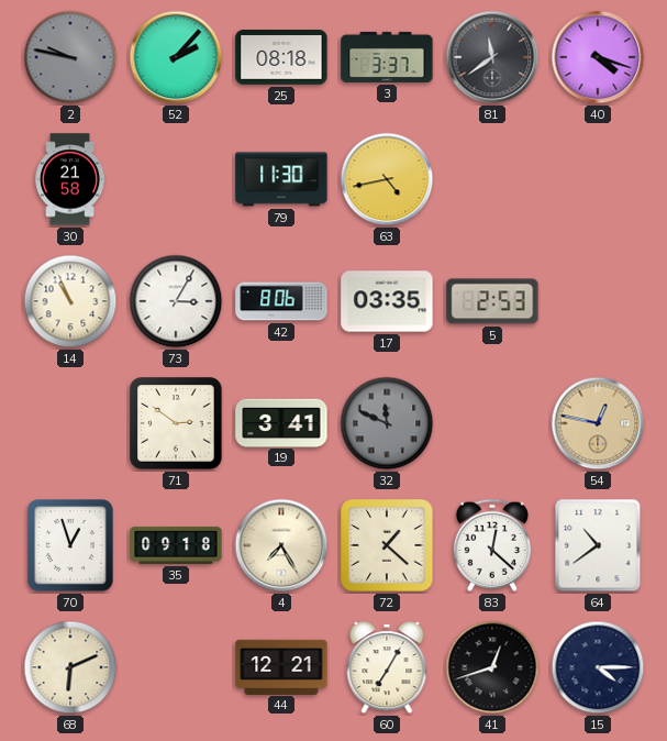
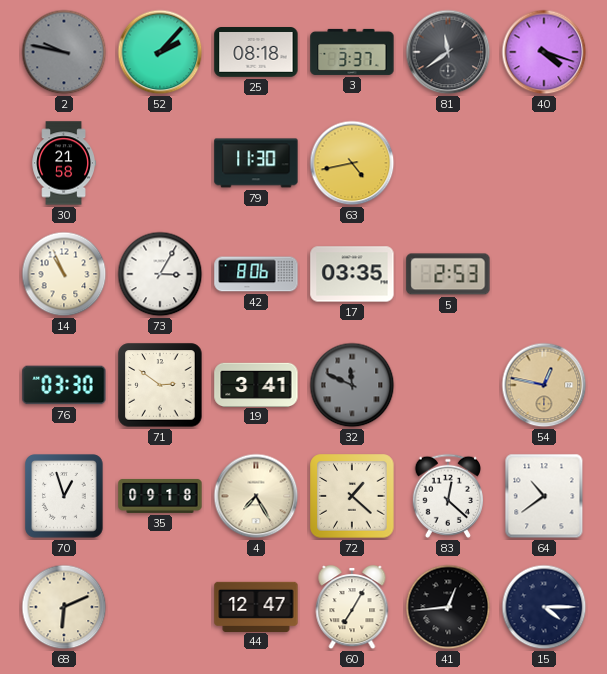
76: none -> 03:30 (64, 385)
44: 12:21 -> 12:47 (256, 606)
41: 12:42 -> 12:44 (448, 607)
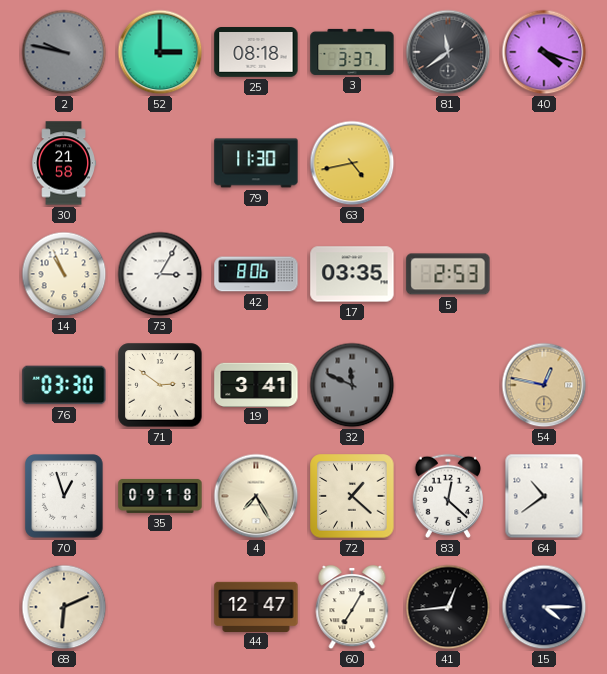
52: 2:07 -> 3:00 (160, 52)
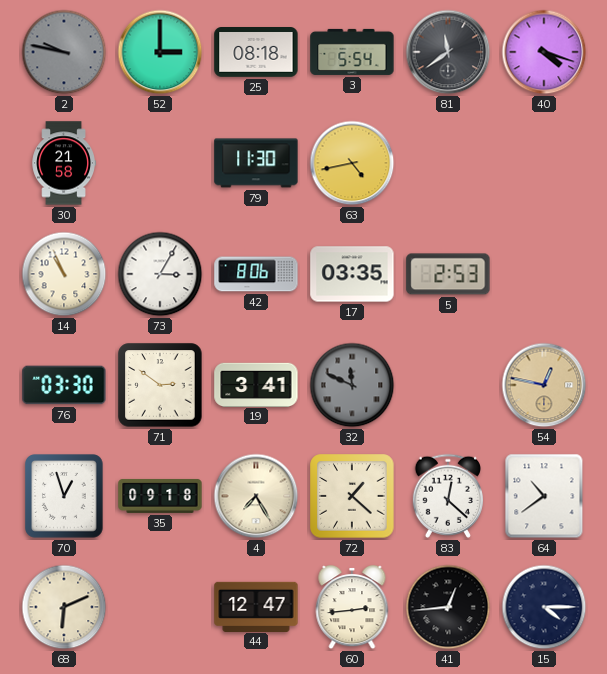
3: 3:37 -> 5:54 (352, 52)
60: 7:05 -> 2:44 (352, 608)
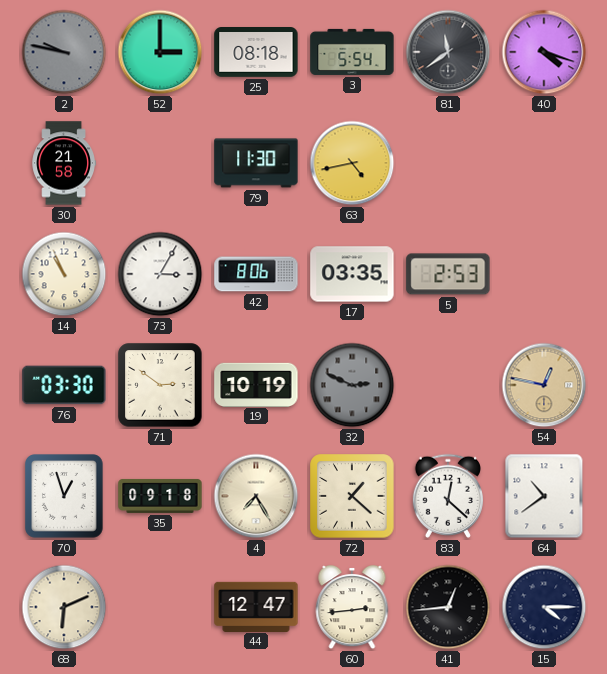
19: 3:41 -> 10:19 (256, 384)
32: 11:49 -> 2:49 (352, 385)
